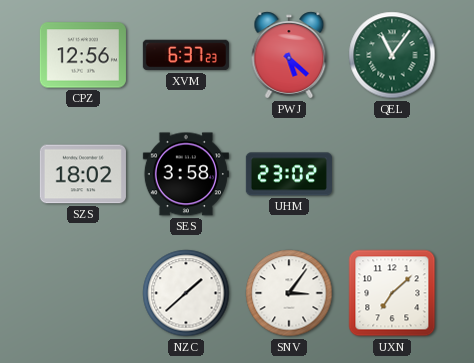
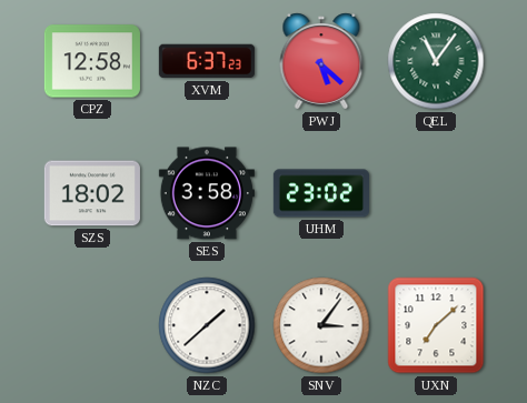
CPZ: 12:56 -> 12:58 (92, 61)
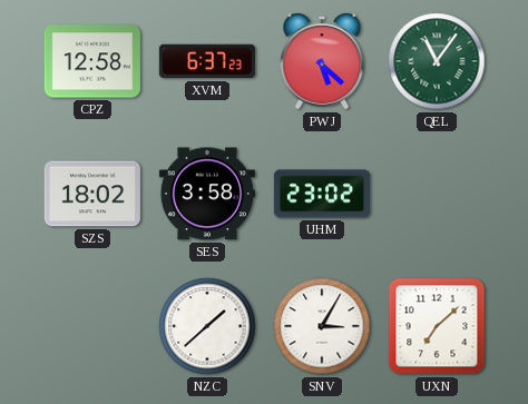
SNV: 3:06 -> 3:05 (322, 326)
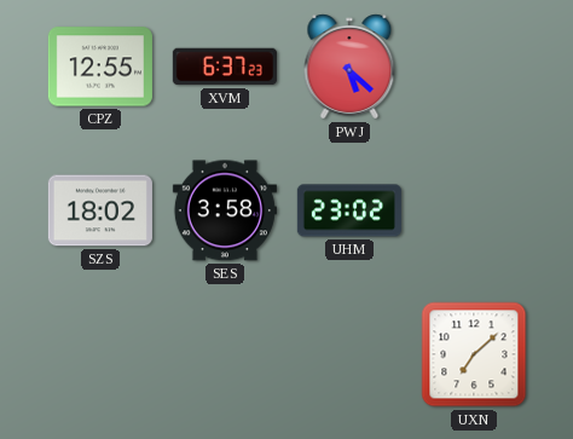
CPZ: 12:58 -> 12:55 (100, 67)
QEL: 11:06 -> none (437, 61)
NZC: 1:38 -> none (207, 326)
SNV: 3:05 -> none (322, 326)
